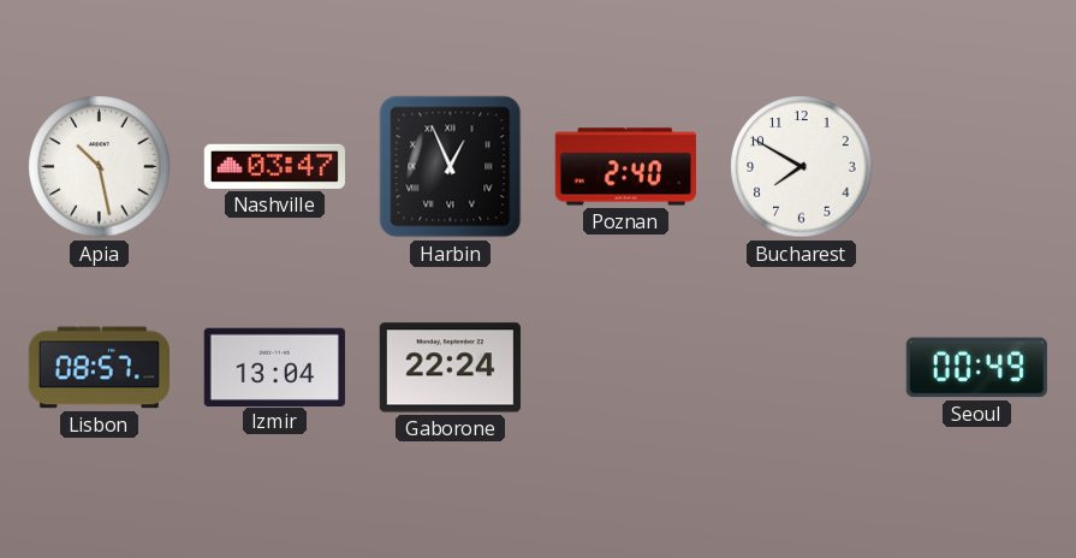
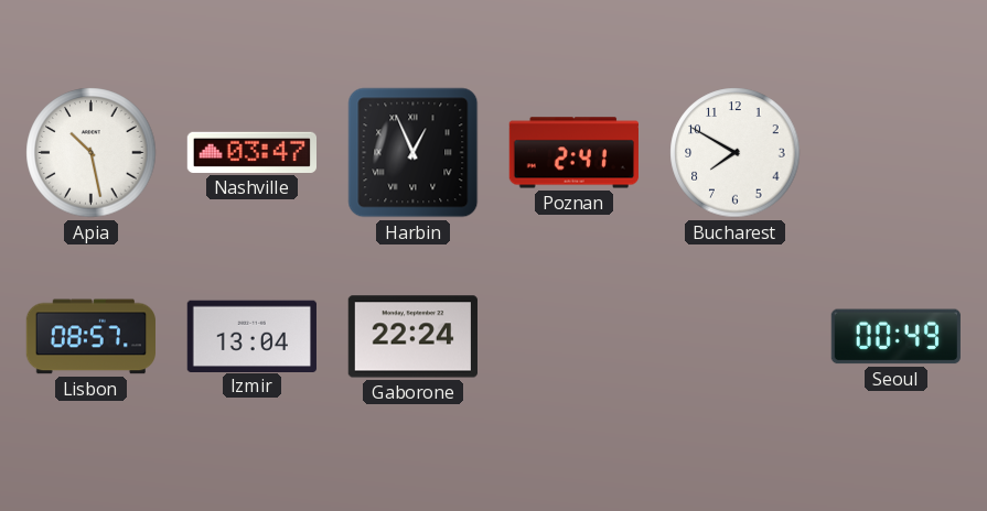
Poznan: 2:40 -> 2:41 (573, 153)
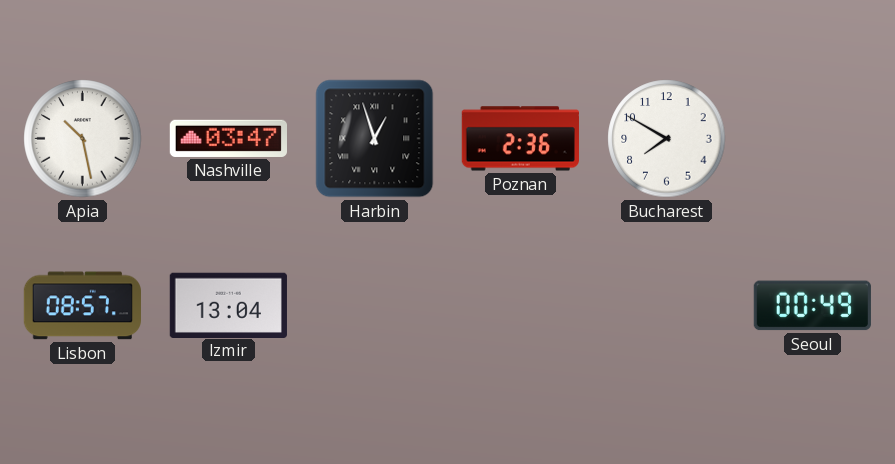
Harbin: 12:56 -> 12:57 (375, 139)
Poznan: 2:41 -> 2:36 (520, 139)
Gaborone: 22:24 -> none (412, 337)
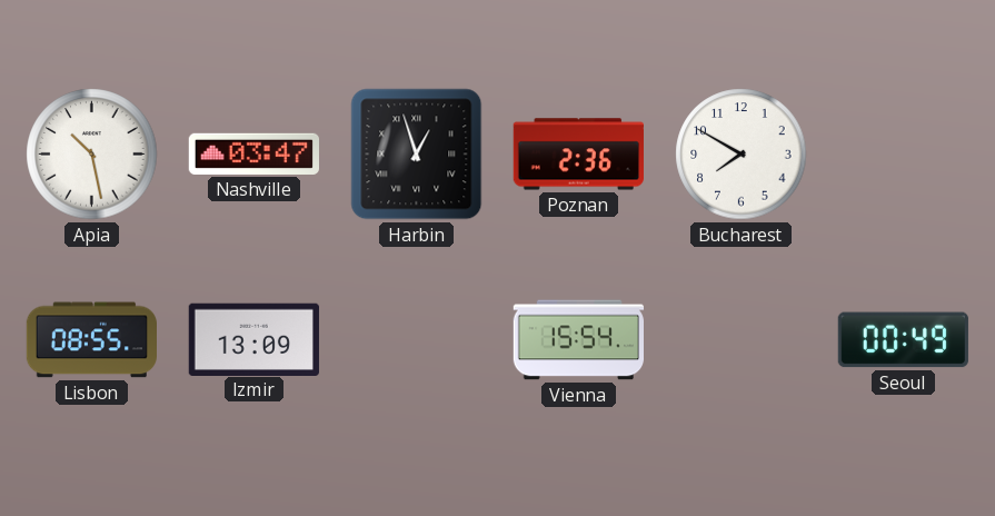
Lisbon: 08:57 -> 08:55 (91, 340)
Izmir: 13:04 -> 13:09 (253, 339)
Vienna: none -> 15:54 (578, 340)
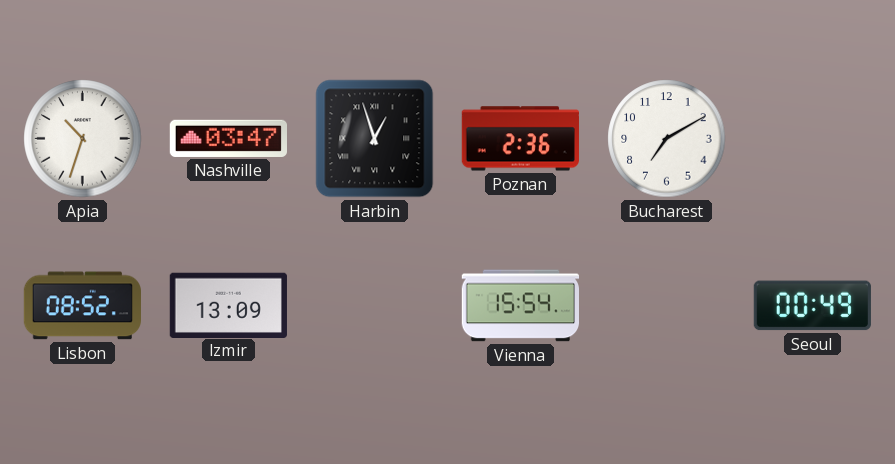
Apia: 10:28 -> 10:33 (83, 139)
Bucharest: 7:50 -> 7:10 (667, 139)
Lisbon: 08:55 -> 08:52 (82, 306)
